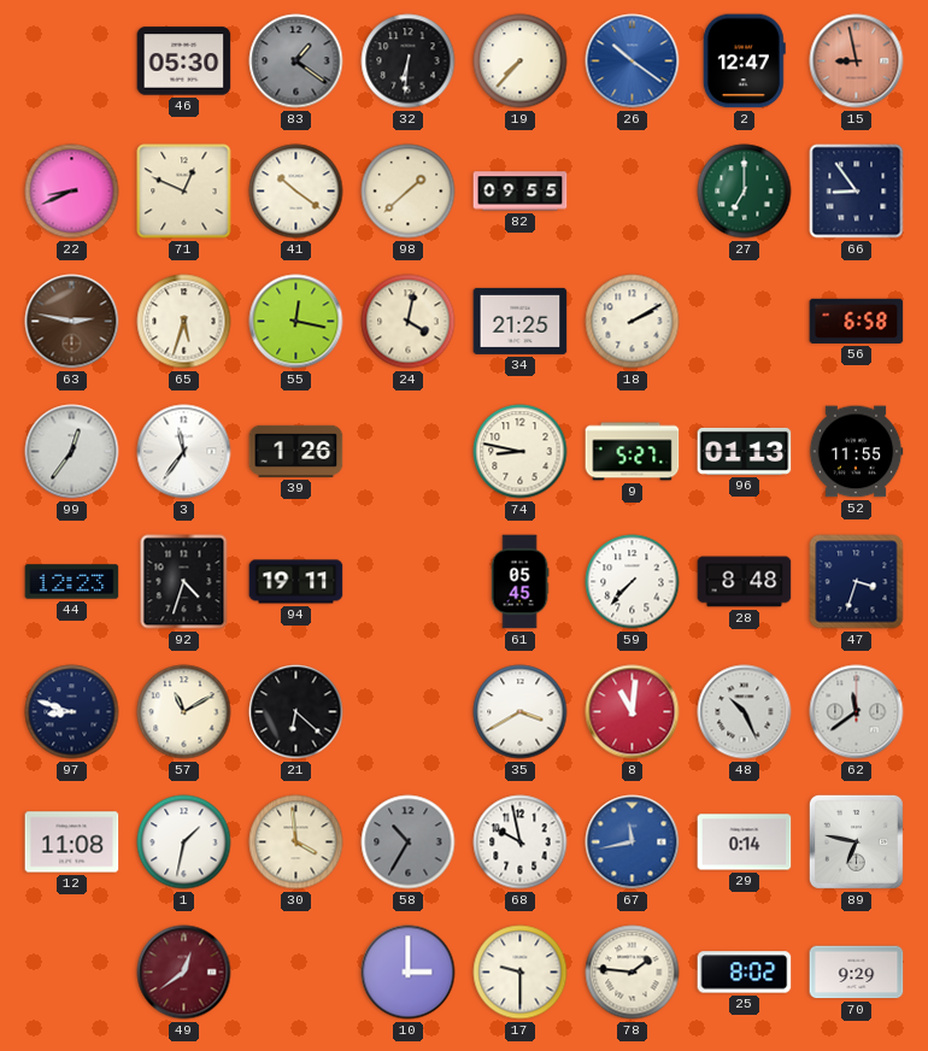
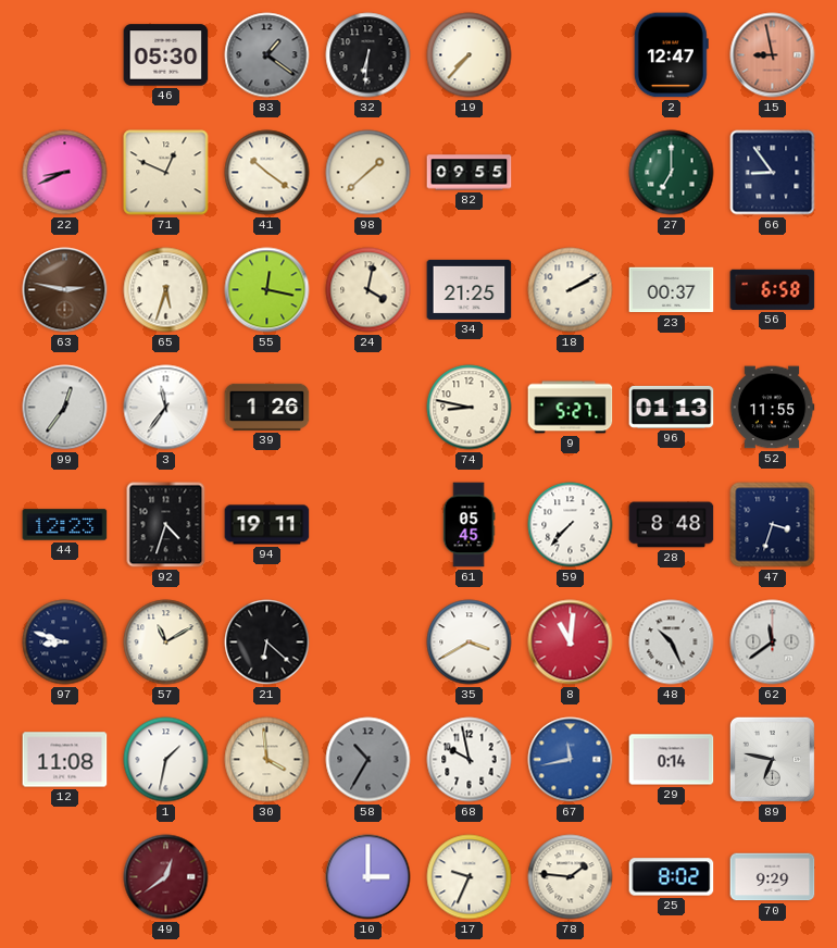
26: 10:21 -> none (633, 61)
23: none -> 00:37 (672, 290)
17: 9:30 -> 9:34 (470, 877)
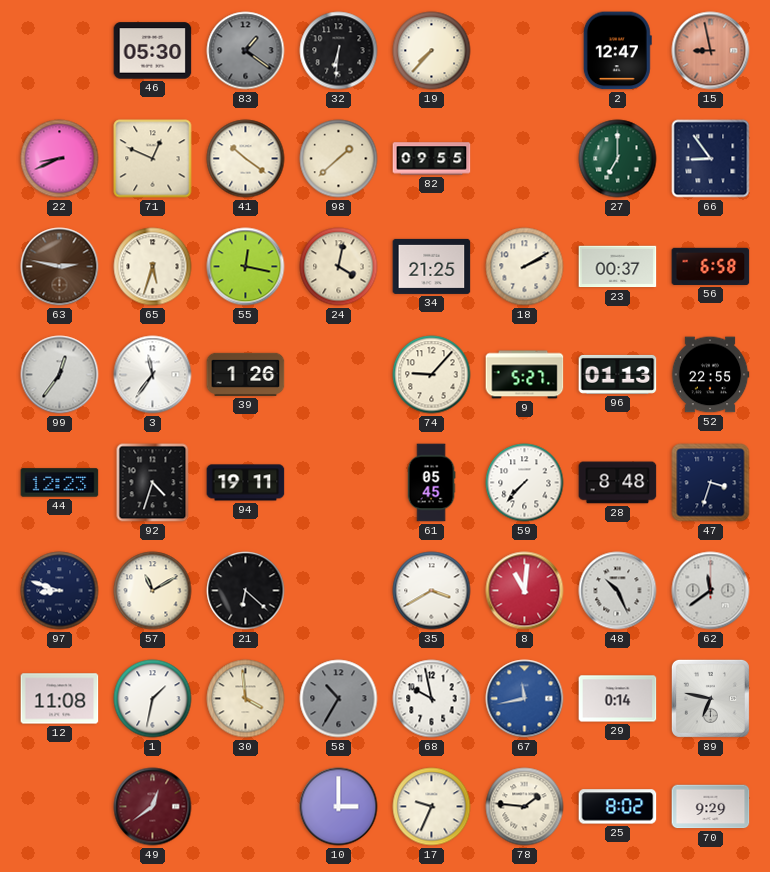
74: 8:47 -> 9:07 (432, 375)
52: 11:55 -> 22:55 (710, 375)
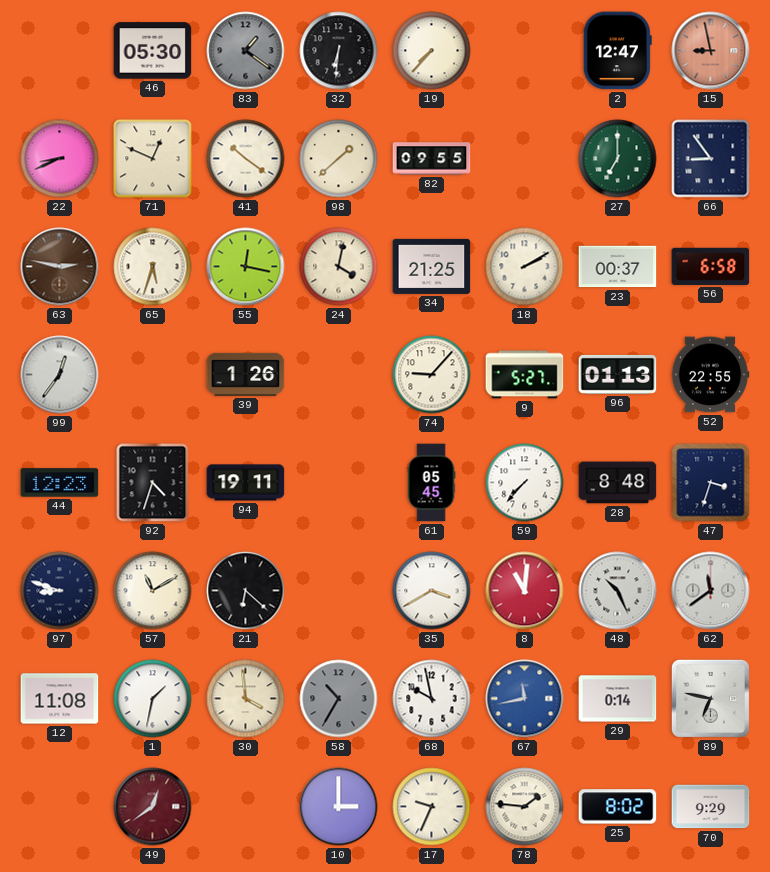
3: 11:36 -> none (153, 375)
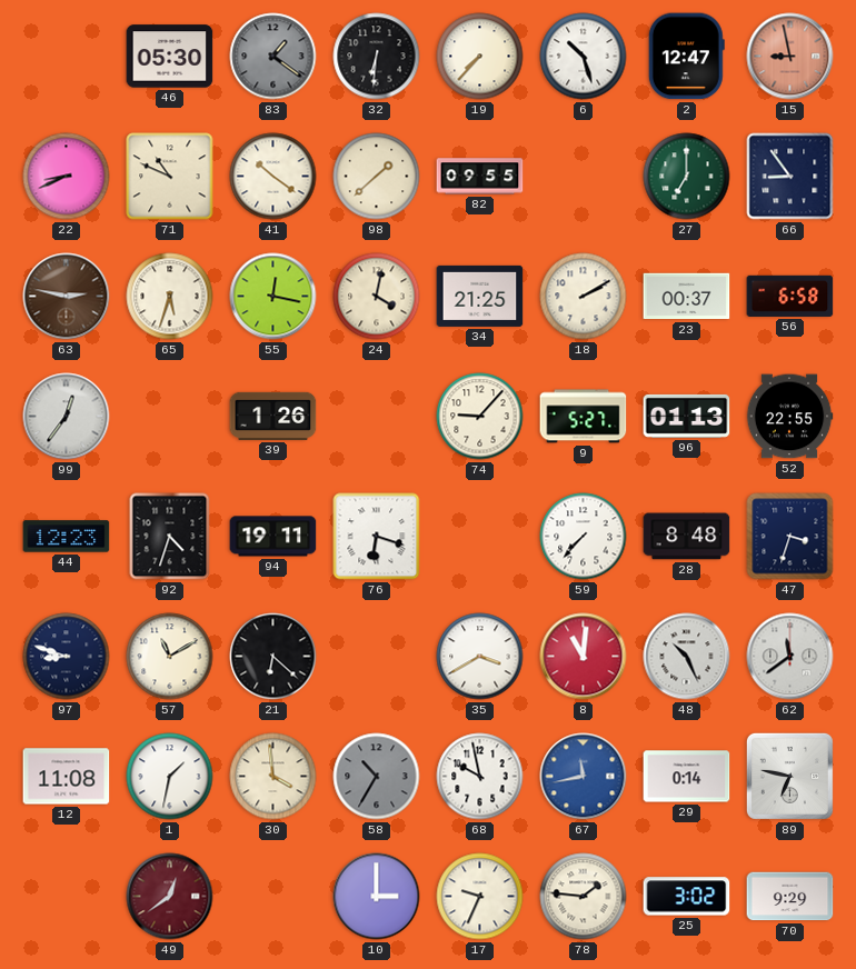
6: none -> 10:27 (584, 57)
71: 12:49 -> 10:49 (170, 177)
76: none -> 6:18 (377, 537)
61: 05:45 -> none (431, 483)
25: 8:02 -> 3:02 (687, 897)
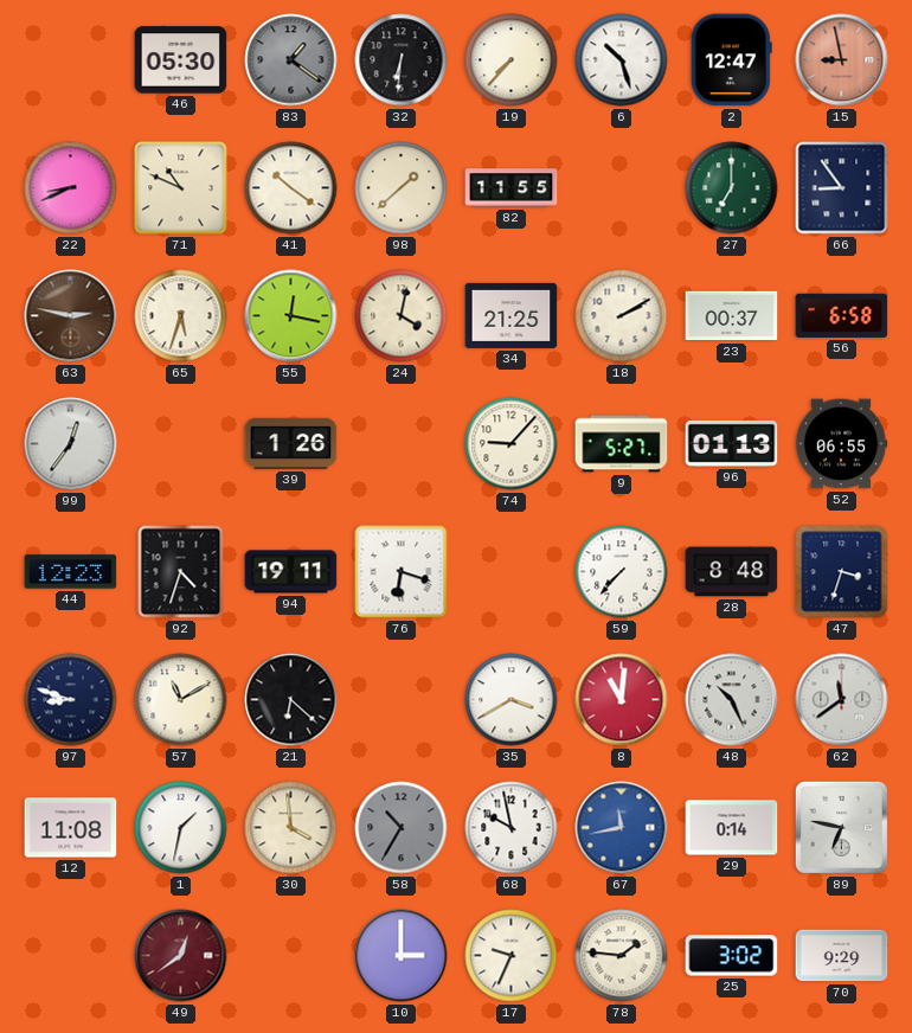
82: 09:55 -> 11:55 (512, 188)
52: 22:55 -> 06:55 (841, 444)
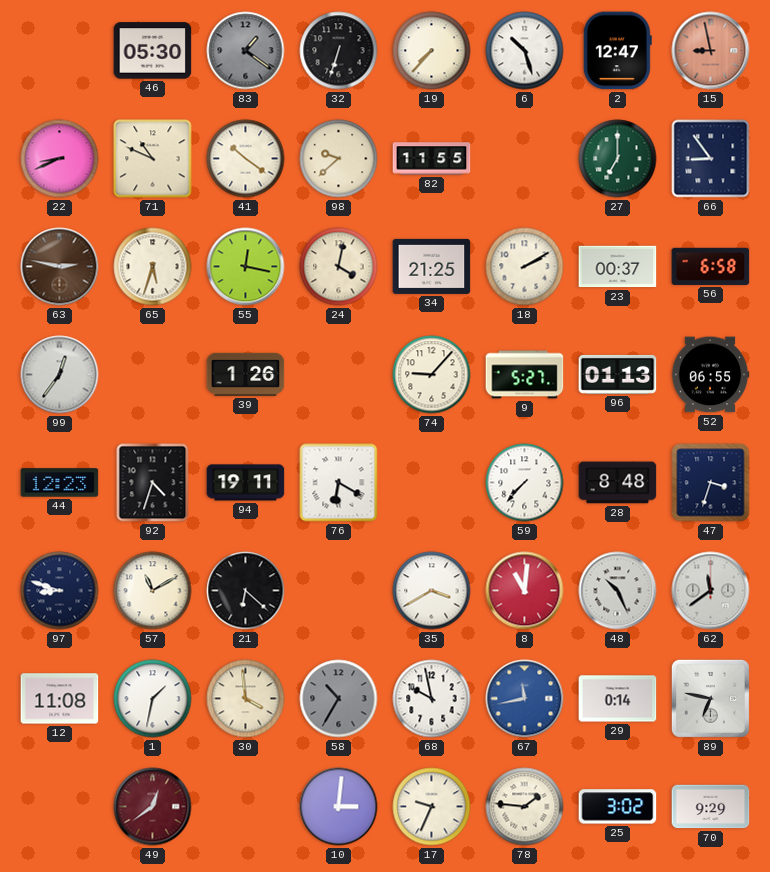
32: 6:31 -> 6:33 (339, 51)
98: 1:38 -> 9:38 (339, 159)
76: 6:18 -> 6:20 (339, 483)
10: 3:00 -> 3:01 (339, 807)
